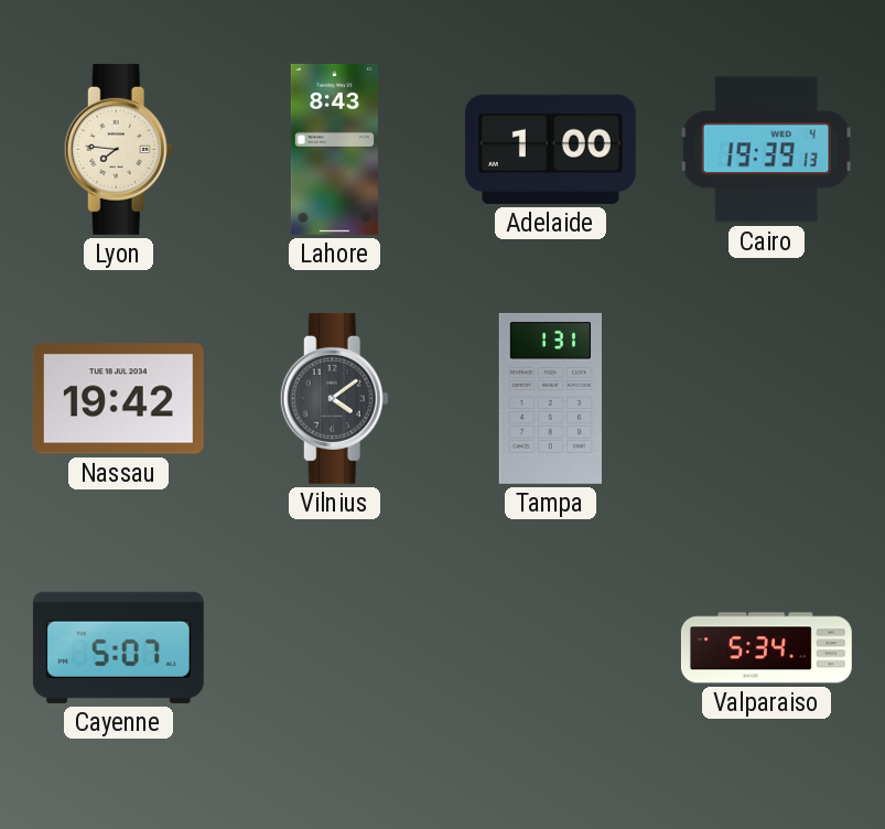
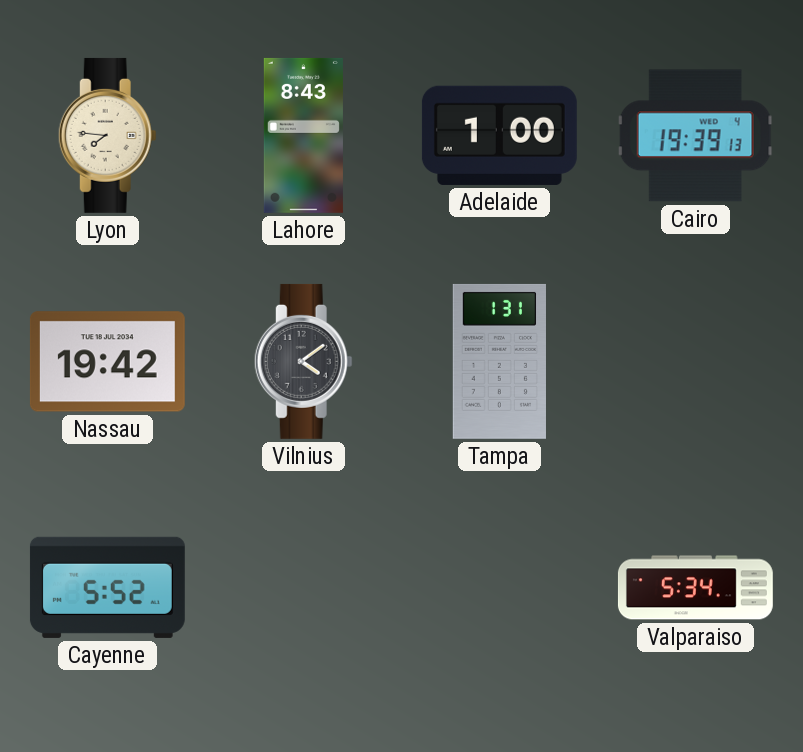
Cayenne: 5:07 -> 5:52 (107, 587)
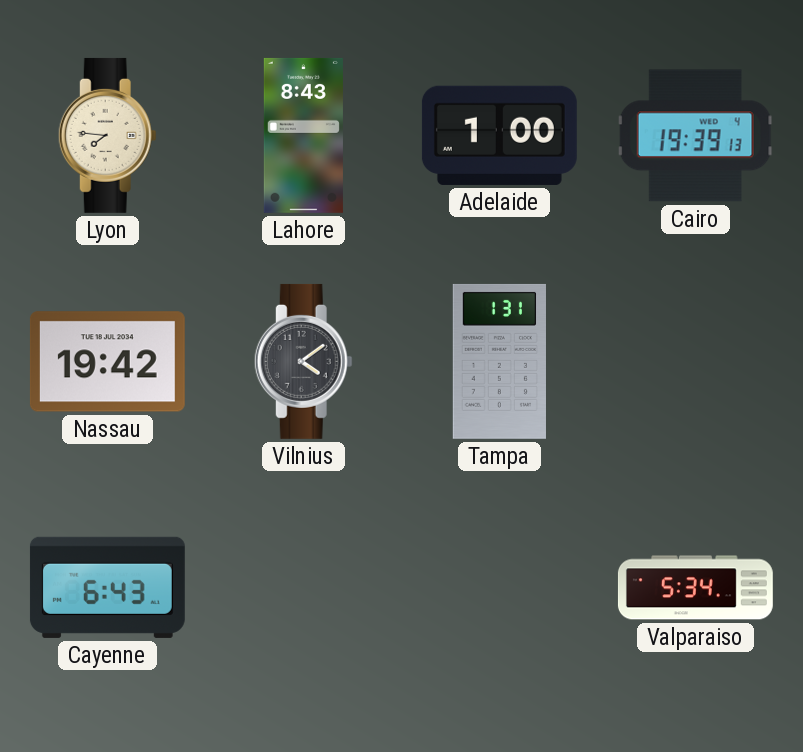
Cayenne: 5:52 -> 6:43 (107, 587)
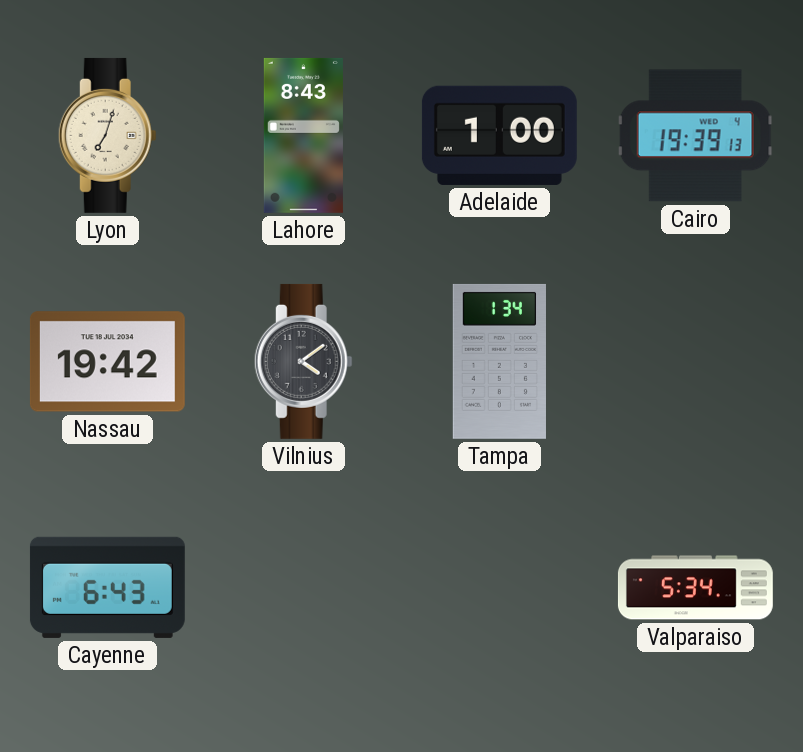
Lyon: 7:46 -> 7:03 (107, 135)
Tampa: 1:31 -> 1:34 (499, 361)
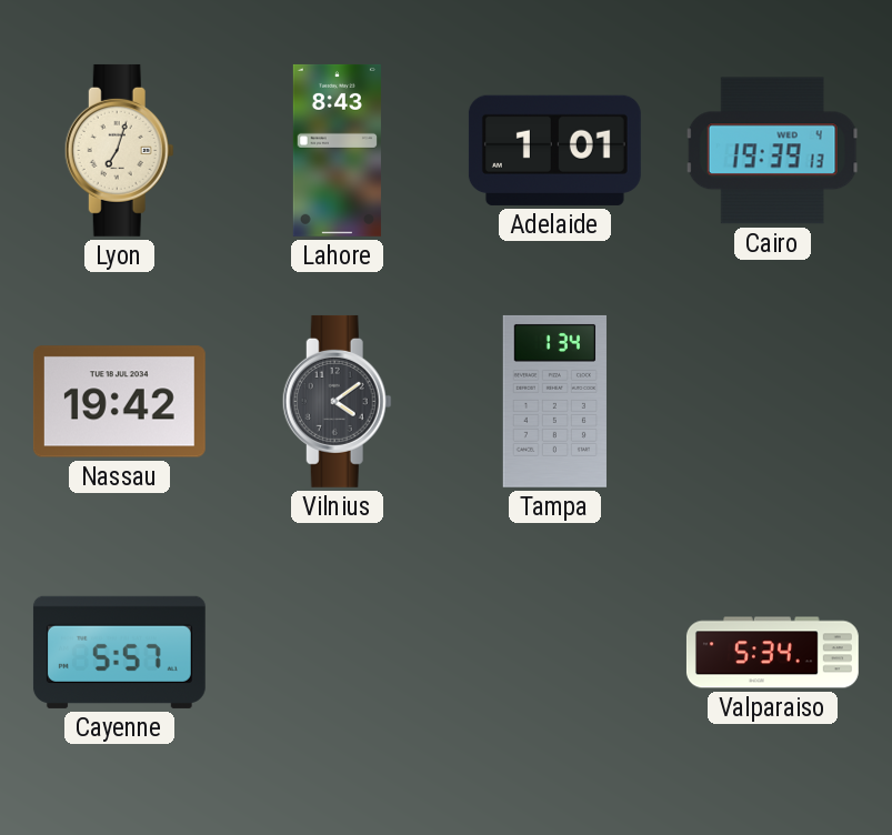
Adelaide: 1:00 -> 1:01 (554, 150)
Cayenne: 6:43 -> 5:57 (119, 652)
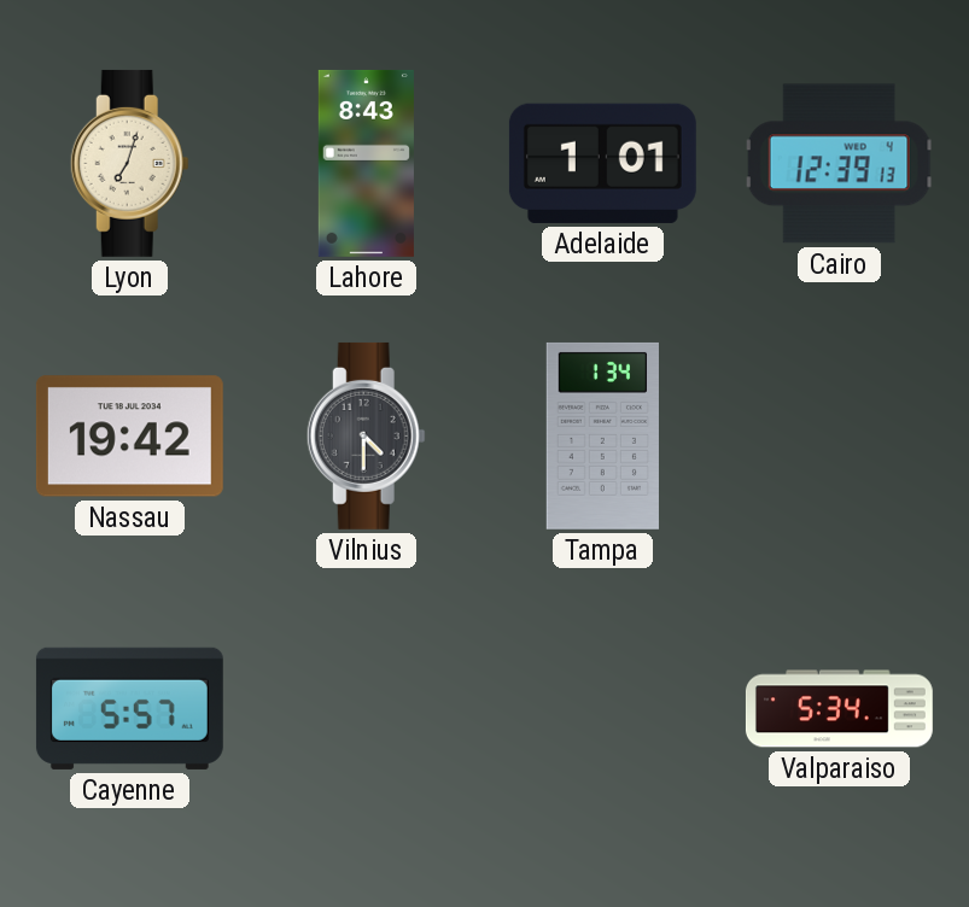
Cairo: 19:39 -> 12:39 (840, 164)
Vilnius: 4:09 -> 4:30 (366, 435)
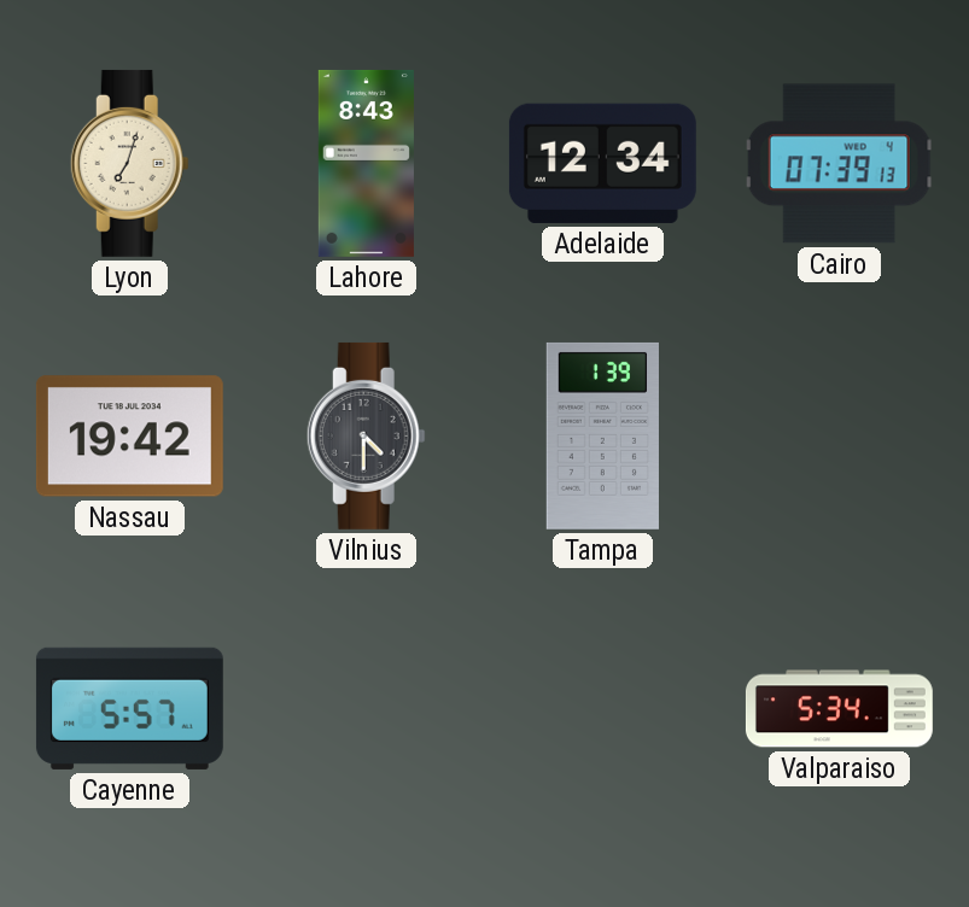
Adelaide: 1:01 -> 12:34 (602, 163)
Cairo: 12:39 -> 07:39 (840, 164)
Tampa: 1:34 -> 1:39 (602, 435)
